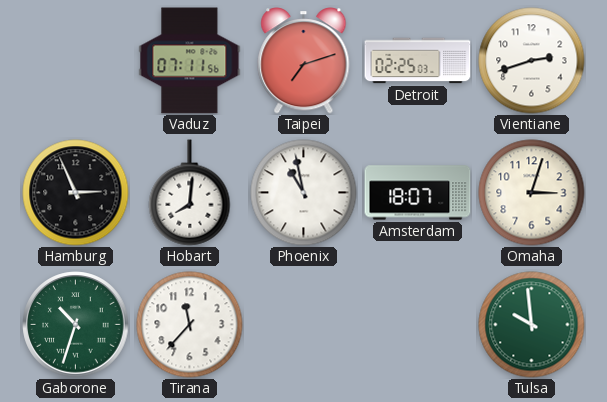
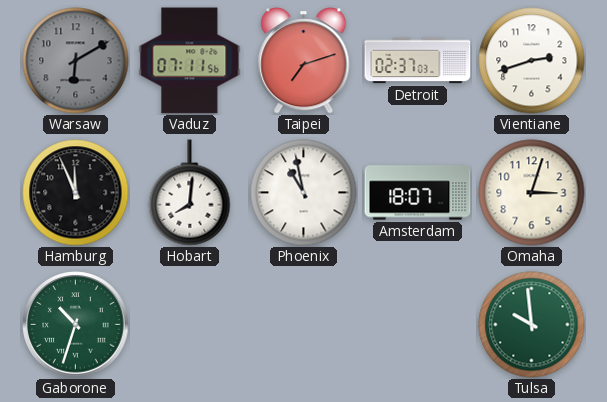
Warsaw: none -> 6:10 (76, 61)
Detroit: 02:25 -> 02:37 (418, 61)
Hamburg: 2:56 -> 11:56 (76, 193)
Tirana: 11:37 -> none (190, 325)
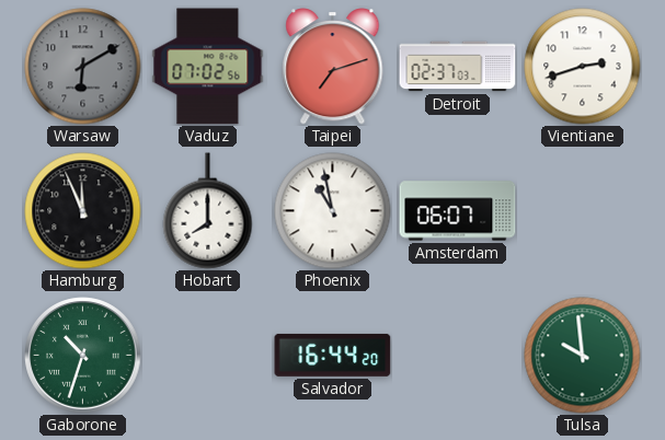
Vaduz: 07:11 -> 07:02 (208, 67)
Hobart: 8:01 -> 8:00 (208, 211)
Amsterdam: 18:07 -> 06:07 (458, 211)
Omaha: 3:03 -> none (532, 193)
Salvador: none -> 16:44 (333, 355)
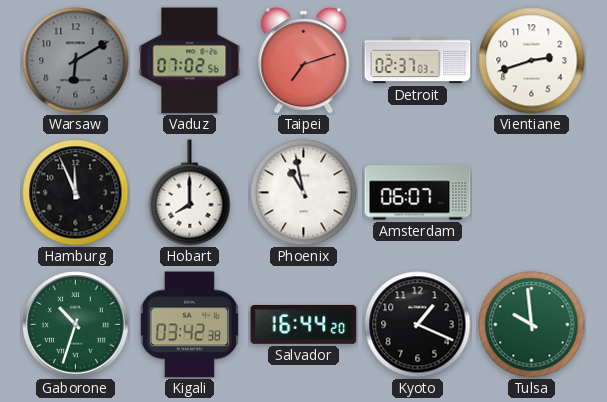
Kigali: none -> 03:42 (189, 325)
Kyoto: none -> 1:19 (418, 325)
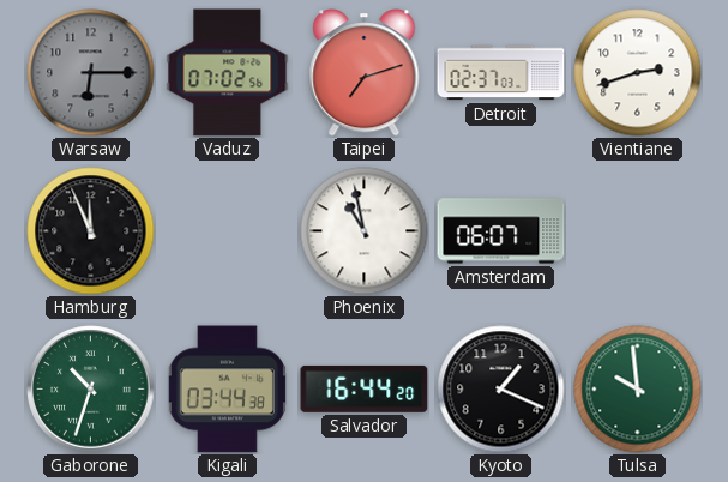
Warsaw: 6:10 -> 6:15 (91, 73)
Hobart: 8:00 -> none (190, 193)
Kigali: 03:42 -> 03:44 (227, 390)
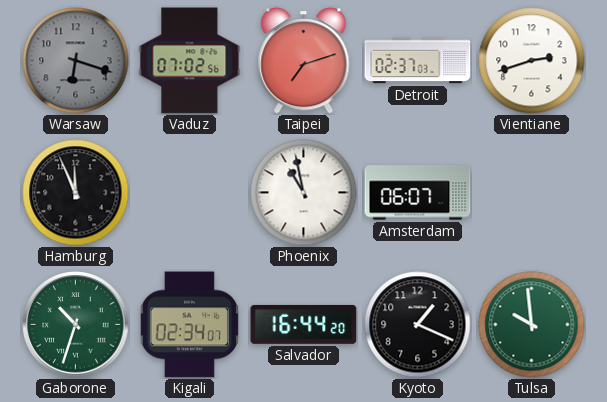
Warsaw: 6:15 -> 6:18 (76, 61)
Kigali: 03:44 -> 02:34 (189, 325)
